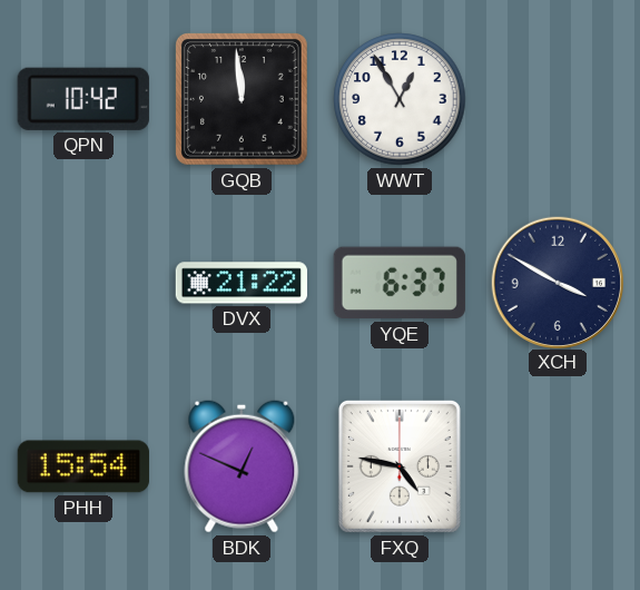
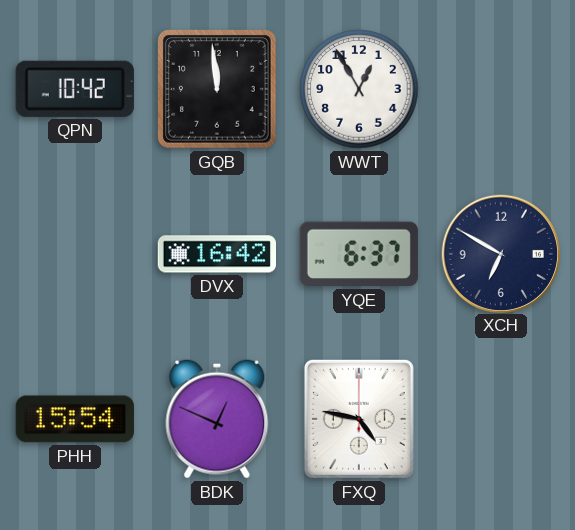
DVX: 21:22 -> 16:42 (216, 254)
XCH: 3:50 -> 6:50 (500, 253)
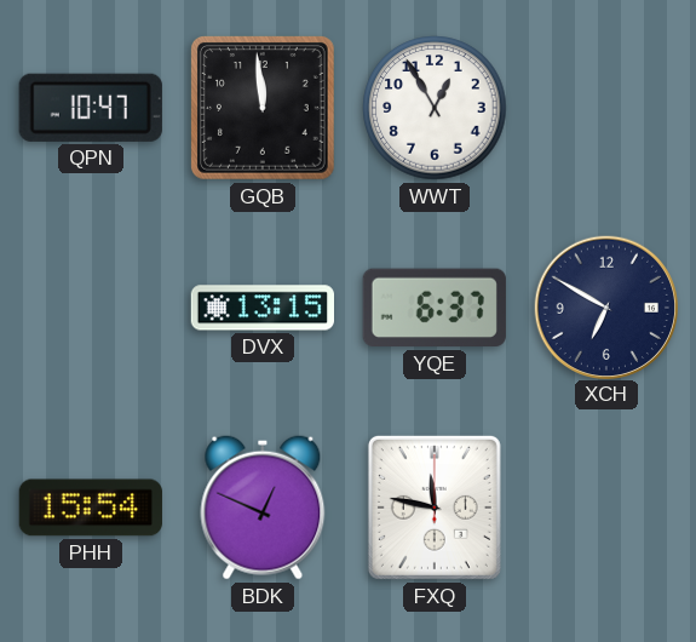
QPN: 10:42 -> 10:47 (91, 108)
DVX: 16:42 -> 13:15 (261, 308)
FXQ: 4:47 -> 11:47 (435, 508)
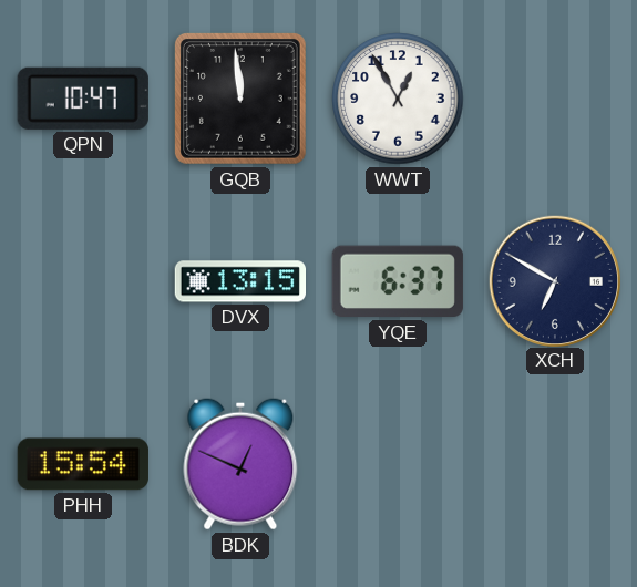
FXQ: 11:47 -> none (435, 508)
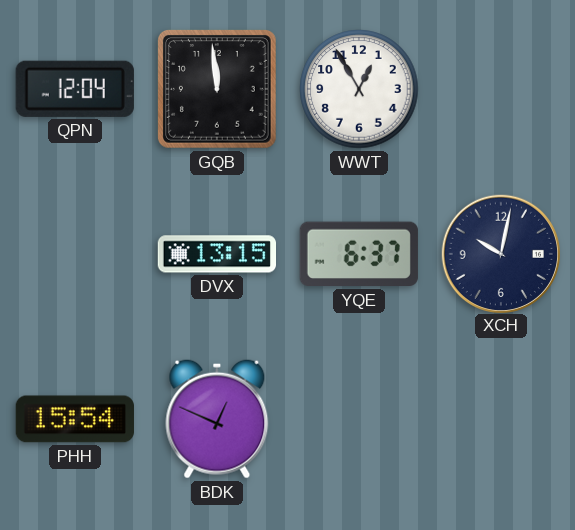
QPN: 10:47 -> 12:04 (75, 89)
XCH: 6:50 -> 10:02 (500, 253)
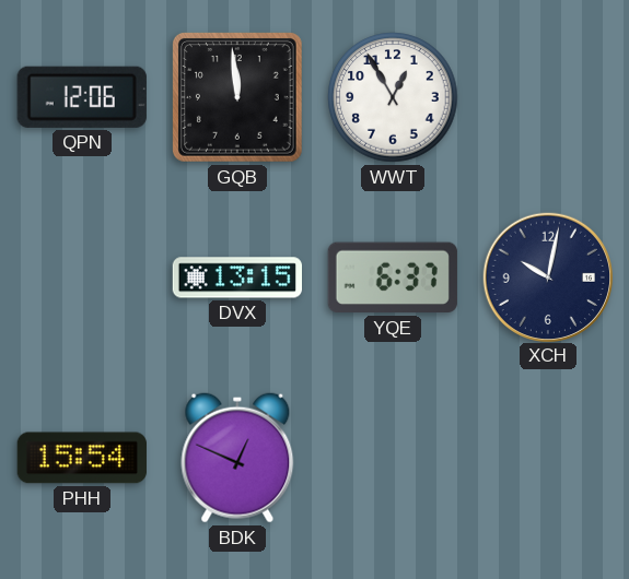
QPN: 12:04 -> 12:06 (82, 97)
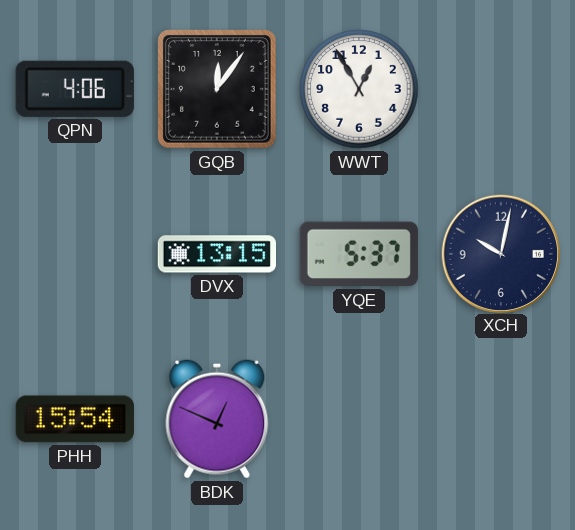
QPN: 12:06 -> 4:06 (75, 89)
GQB: 11:59 -> 12:06 (217, 89)
YQE: 6:37 -> 5:37 (359, 254)
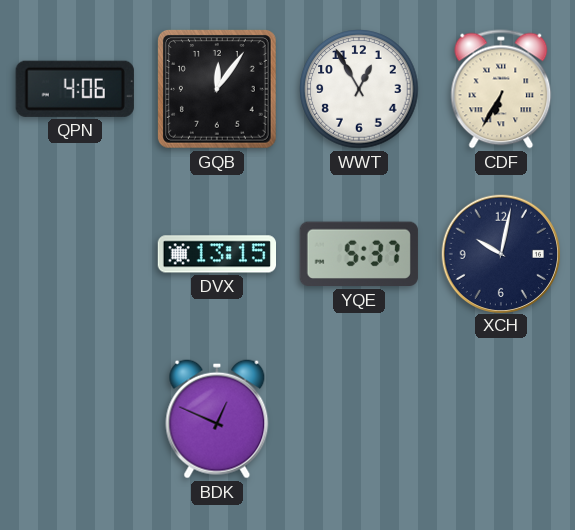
CDF: none -> 6:35 (501, 89)
PHH: 15:54 -> none (75, 419)
